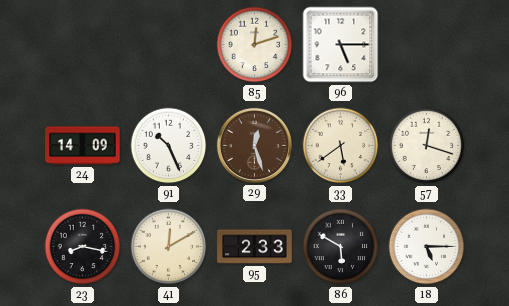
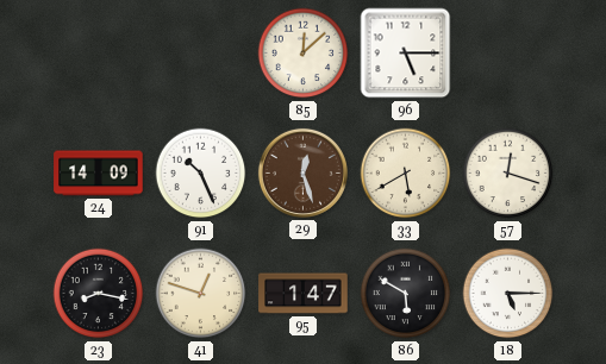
85: 12:12 -> 12:08 (304, 54)
33: 5:39 -> 5:40 (406, 174)
41: 12:10 -> 12:48 (201, 294)
95: 2:33 -> 1:47 (304, 294)
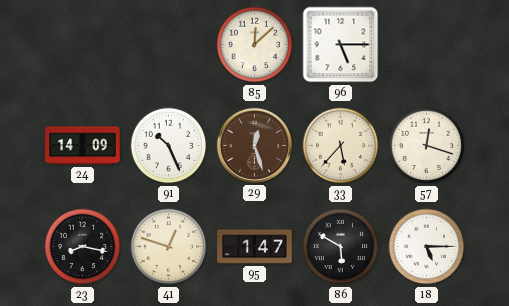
33: 5:40 -> 5:37 (341, 146)
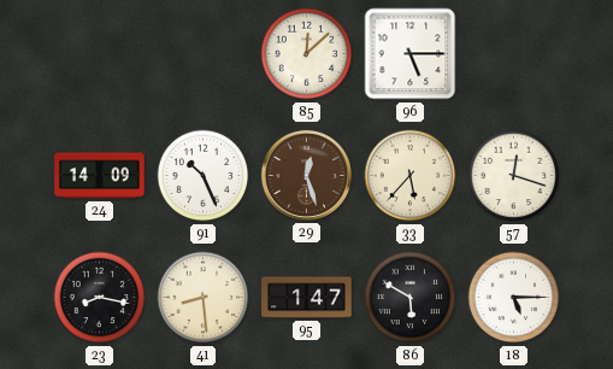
41: 12:48 -> 8:29 (204, 298)
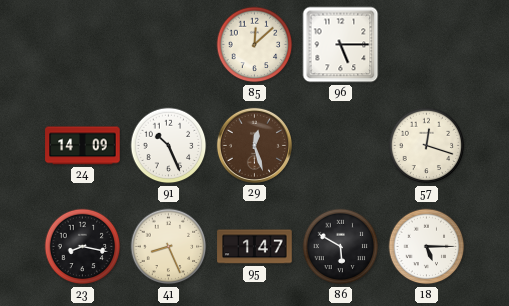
33: 5:37 -> none (411, 176)
41: 8:29 -> 8:26 (169, 247)
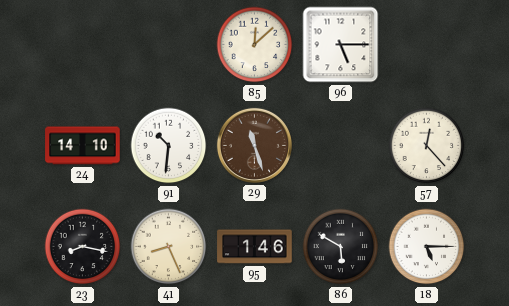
24: 14:09 -> 14:10 (83, 146)
91: 10:26 -> 10:31 (169, 146)
29: 12:27 -> 11:27 (254, 145)
57: 12:18 -> 12:23 (427, 146)
95: 1:47 -> 1:46 (255, 247)
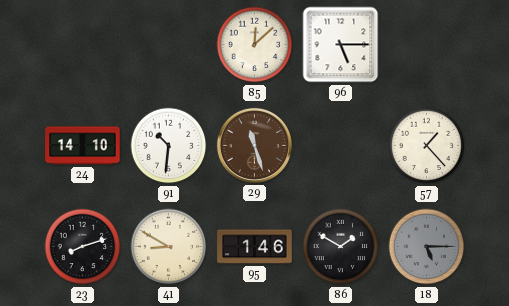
57: 12:23 -> 1:23 (427, 146)
23: 8:17 -> 8:12 (83, 247)
41: 8:26 -> 8:50 (169, 247)
86: 5:50 -> 1:50 (341, 247)
18 dial: white -> grey (427, 247)
